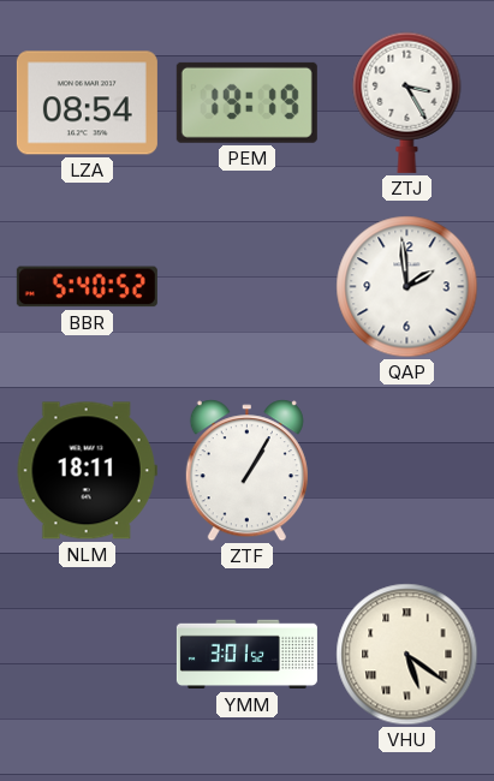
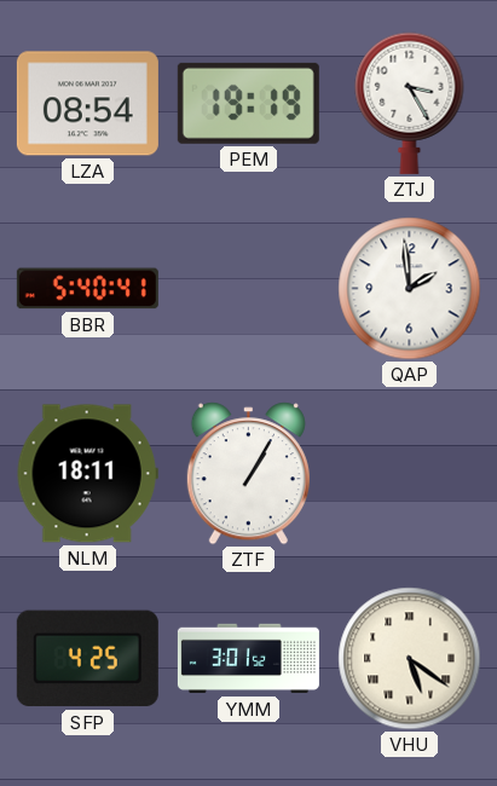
BBR: 5:40:52 -> 5:40:41 (87, 289)
SFP: none -> 4:25 (87, 659)
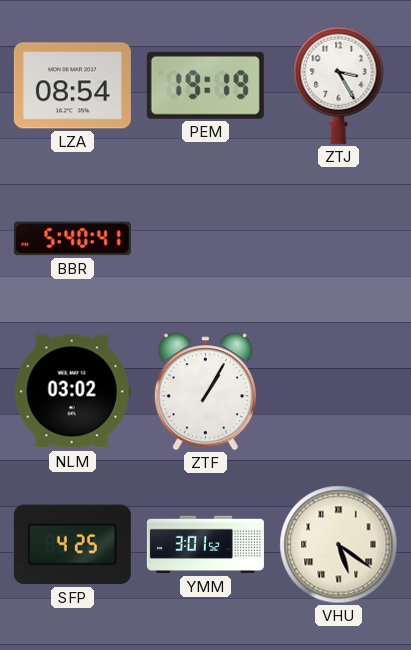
QAP: 1:59 -> none (410, 289)
NLM: 18:11 -> 03:02 (72, 392)
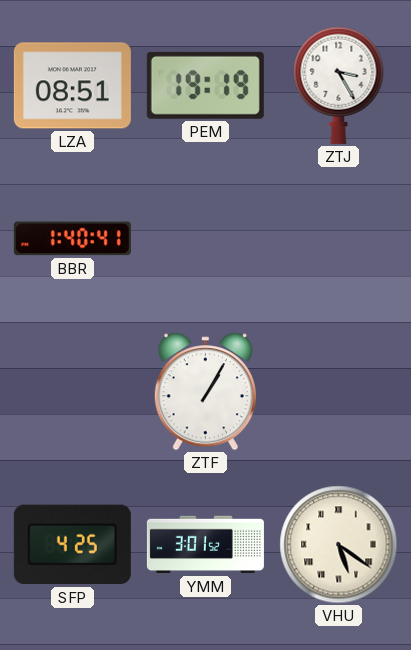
LZA: 08:54 -> 08:51 (72, 86)
BBR: 5:40 -> 1:40 (72, 239)
NLM: 03:02 -> none (72, 392)
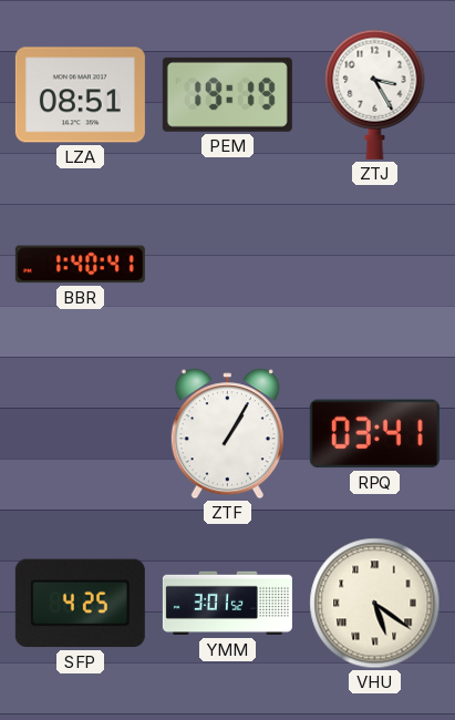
RPQ: none -> 03:41 (374, 434)
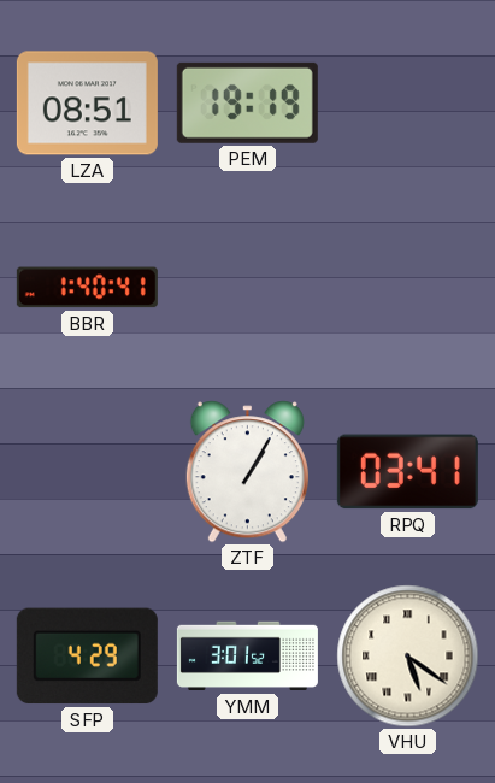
ZTJ: 3:25 -> none (375, 94)
SFP: 4:25 -> 4:29 (87, 657)
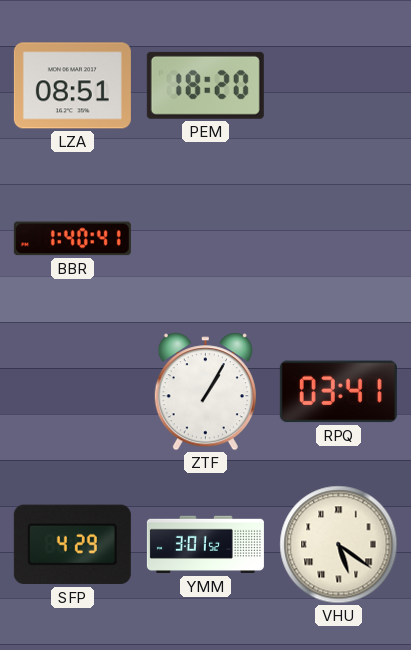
PEM: 19:19 -> 18:20 (205, 85)
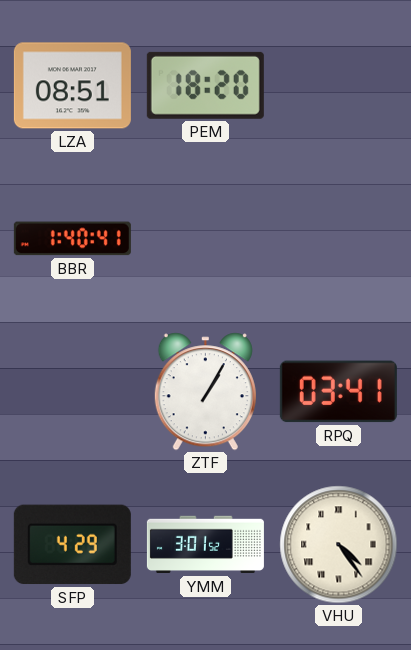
VHU: 5:21 -> 4:24 (339, 545)
